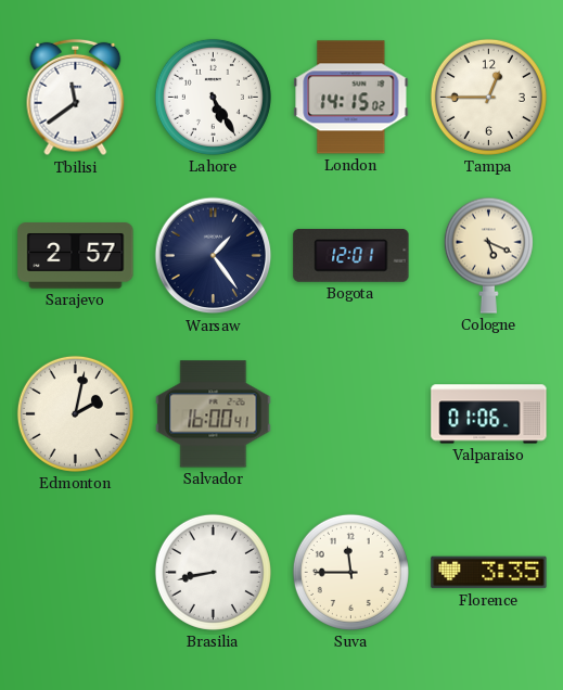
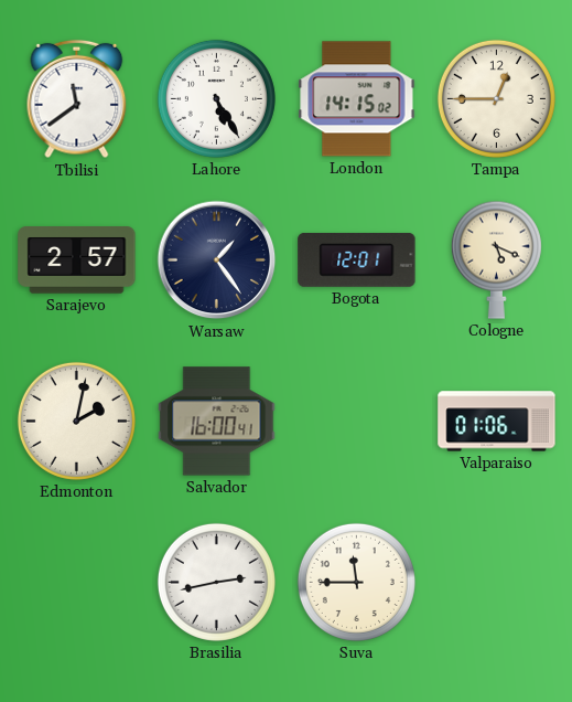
Brasilia: 8:43 -> 2:43 (216, 582)
Florence: 3:35 -> none (489, 573)
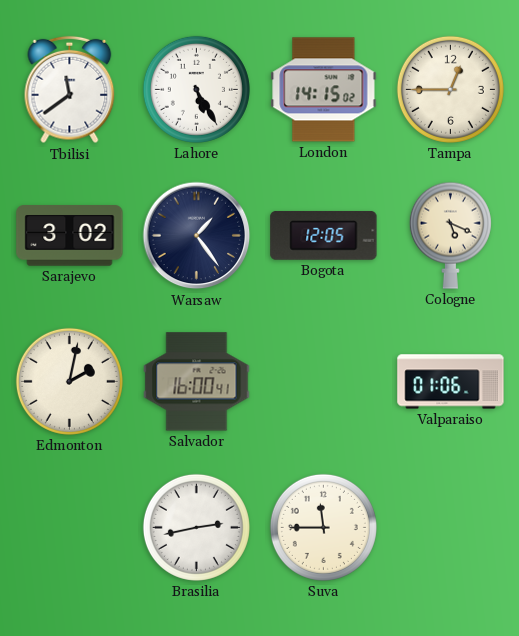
Sarajevo: 2:57 -> 3:02 (70, 236)
Bogota: 12:01 -> 12:05 (324, 235)
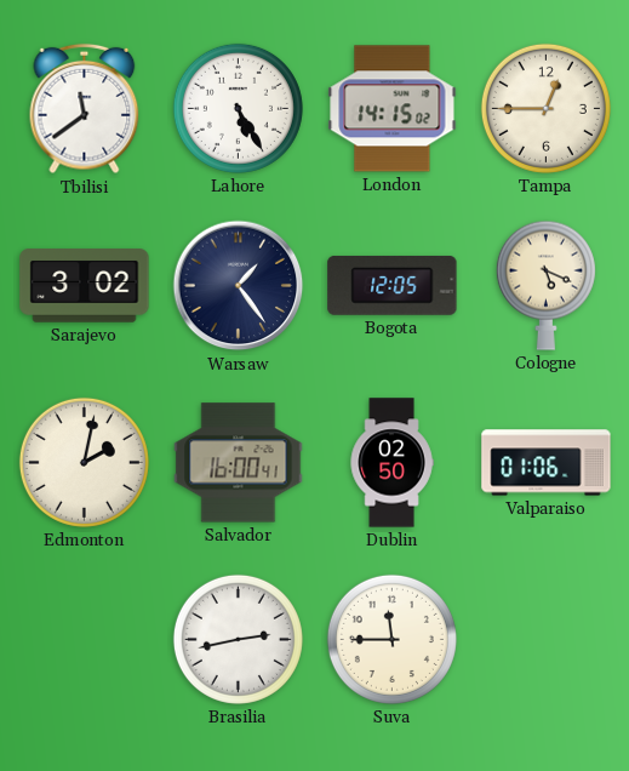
Dublin: none -> 02:50 (391, 463)
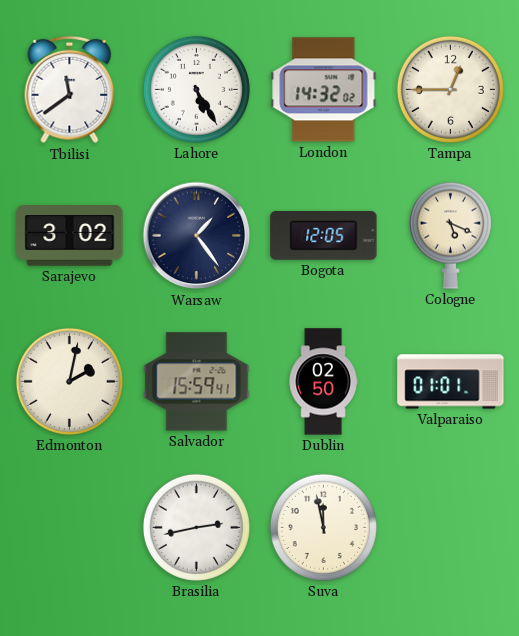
London: 14:15 -> 14:32 (324, 90)
Salvador: 16:00 -> 15:59 (197, 382)
Valparaiso: 01:06 -> 01:01 (451, 382)
Suva: 11:45 -> 11:58 (323, 527)
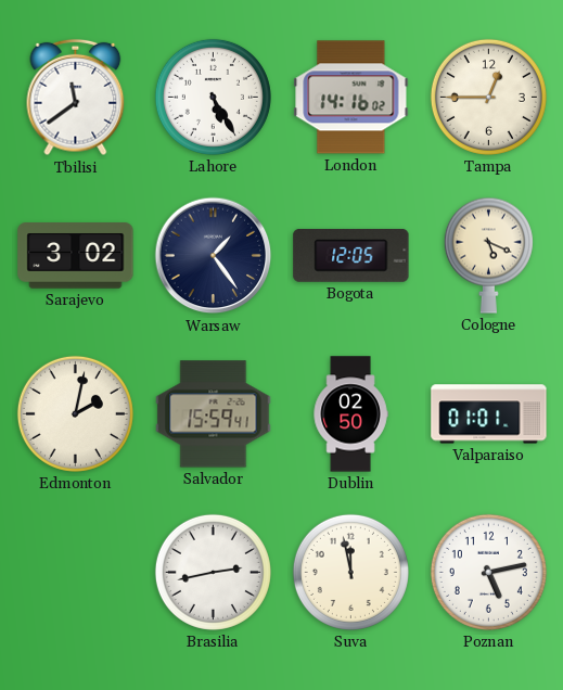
London: 14:32 -> 14:16 (351, 98)
Poznan: none -> 5:13 (488, 572)
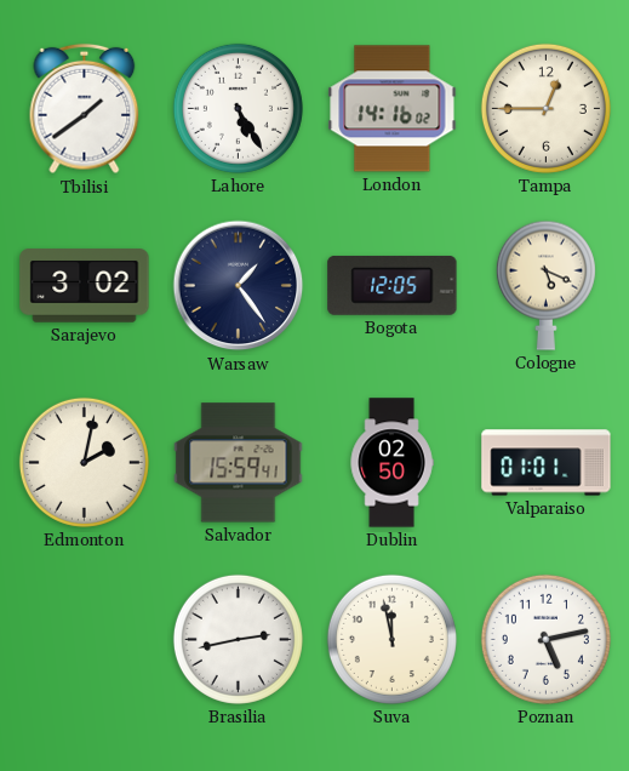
Tbilisi: 11:39 -> 1:39 (85, 109)
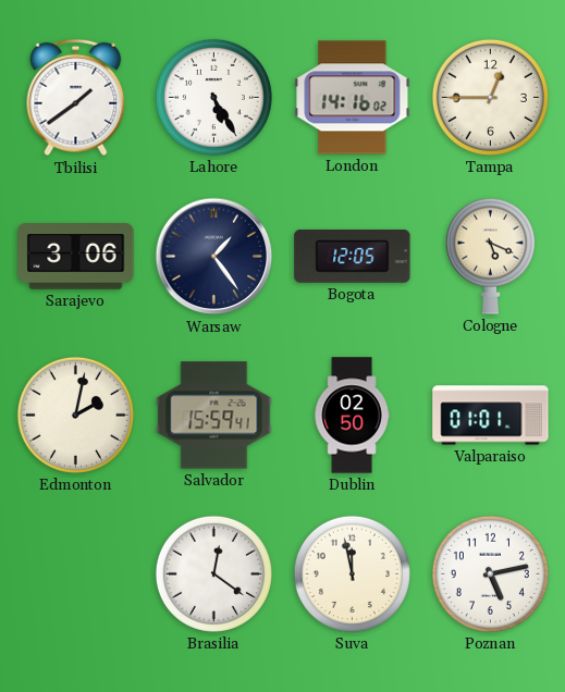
Sarajevo: 3:02 -> 3:06 (76, 257)
Brasilia: 2:43 -> 12:21 (213, 573)
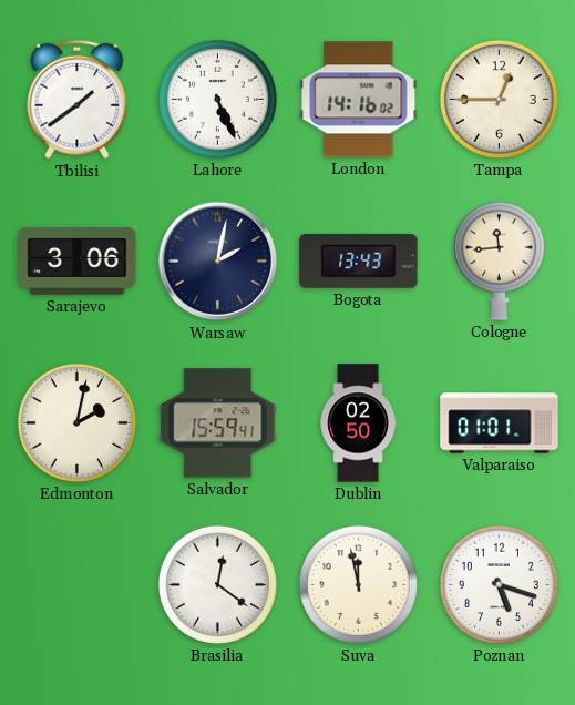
Lahore: 5:25 -> 5:26 (217, 99)
Warsaw: 1:24 -> 2:02 (218, 262)
Bogota: 12:05 -> 13:43 (359, 260)
Cologne: 5:19 -> 11:44 (499, 260)
Poznan: 5:13 -> 5:18 (499, 584)
